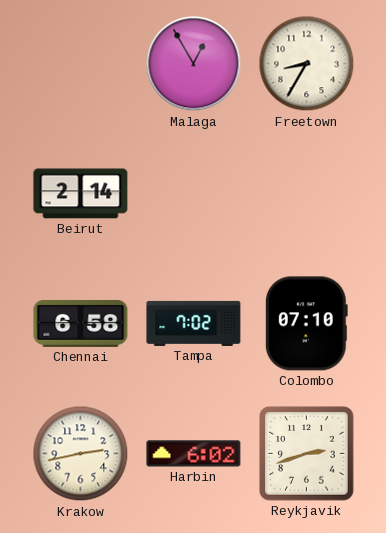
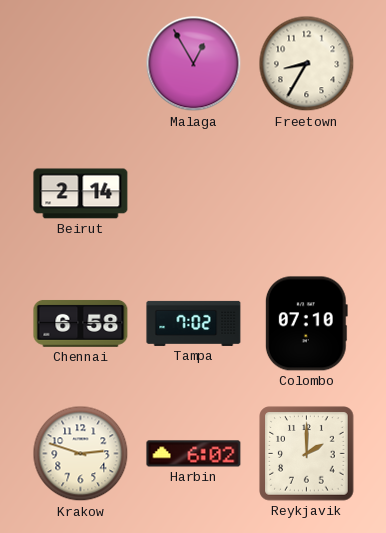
Krakow: 2:43 -> 2:48 (81, 454)
Reykjavik: 2:42 -> 2:00 (307, 454)
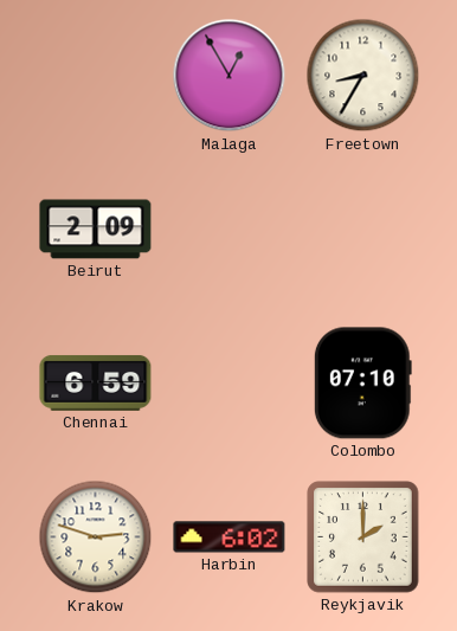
Beirut: 2:14 -> 2:09 (96, 230)
Chennai: 6:58 -> 6:59 (96, 382)
Tampa: 7:02 -> none (194, 323)
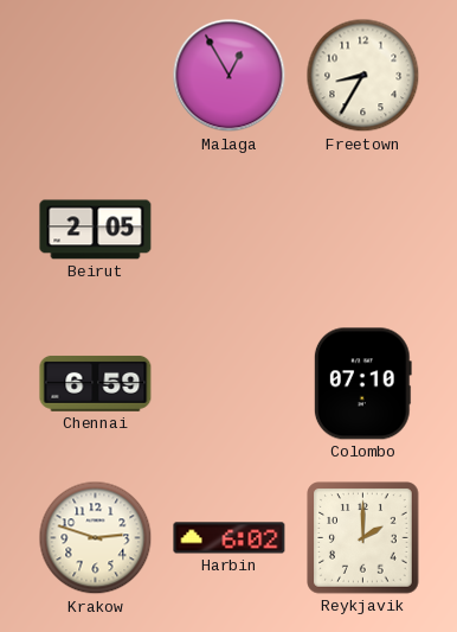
Beirut: 2:09 -> 2:05 (96, 230)
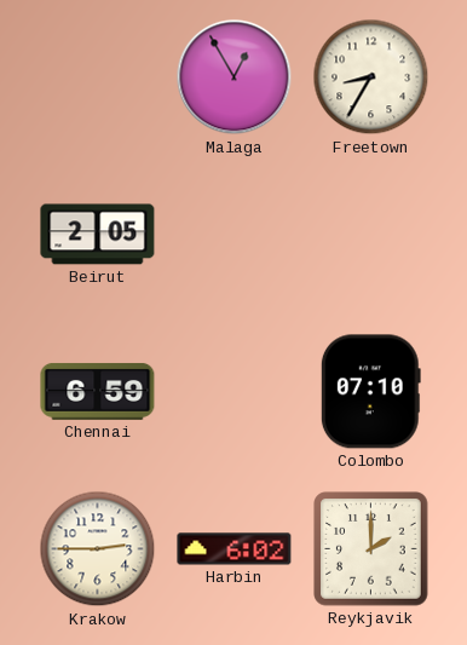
Krakow: 2:48 -> 2:45 (98, 549)
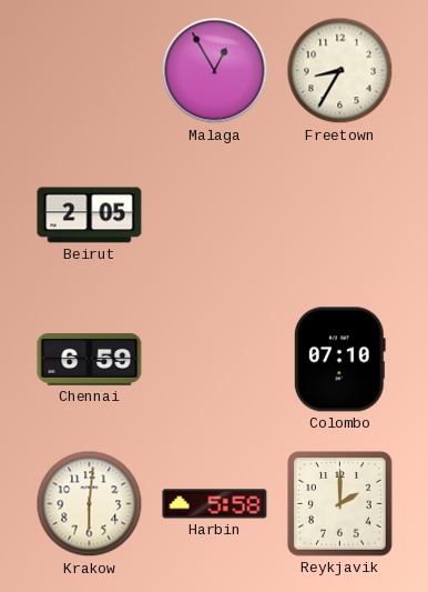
Krakow: 2:45 -> 6:01 (90, 504)
Harbin: 6:02 -> 5:58 (215, 504)
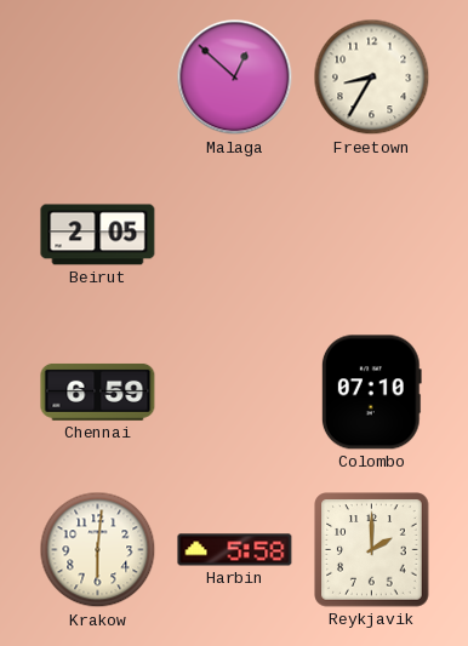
Malaga: 12:55 -> 12:52 (235, 78)
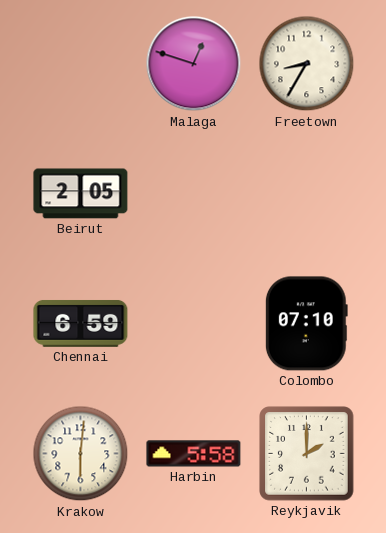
Malaga: 12:52 -> 12:48 (194, 64)
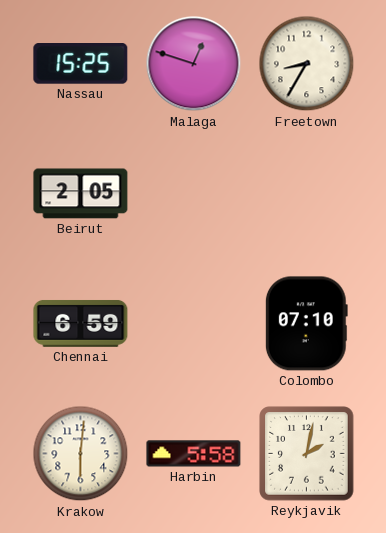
Nassau: none -> 15:25 (81, 64)
Reykjavik: 2:00 -> 2:02 (307, 454)
